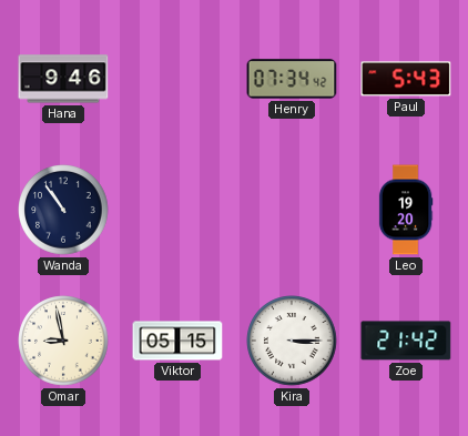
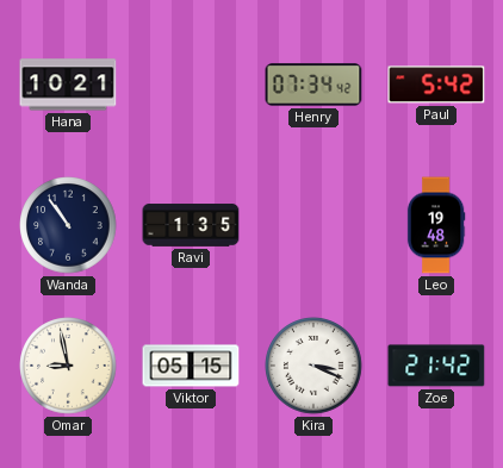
Hana: 9:46 -> 10:21 (68, 85)
Paul: 5:43 -> 5:42 (436, 85)
Ravi: none -> 1:35 (191, 225)
Leo: 19:20 -> 19:48 (436, 225)
Kira: 3:15 -> 3:19 (313, 366)
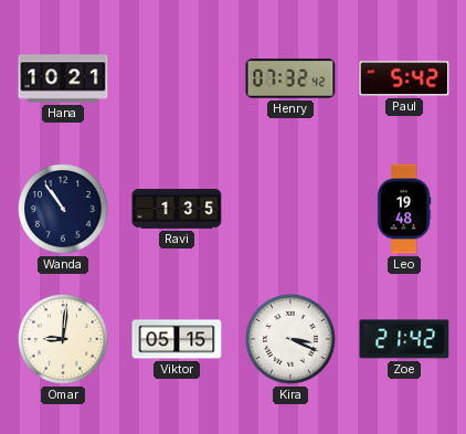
Henry: 07:34 -> 07:32 (290, 78)
Omar: 8:58 -> 9:01 (63, 339)
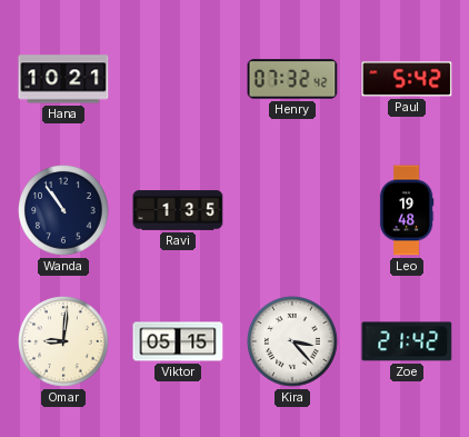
Kira: 3:19 -> 3:23 (292, 341)
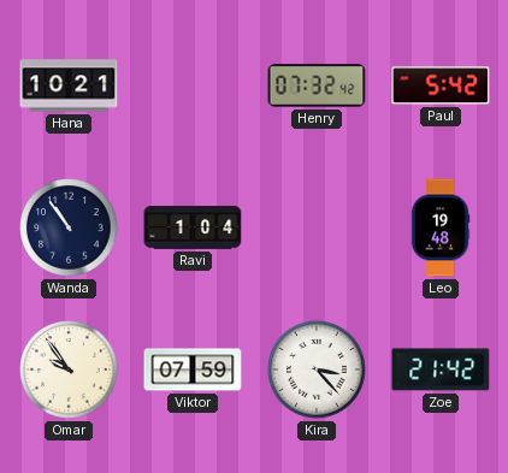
Ravi: 1:35 -> 1:04 (193, 227)
Omar: 9:01 -> 9:54 (69, 369)
Viktor: 05:15 -> 07:59 (193, 369)
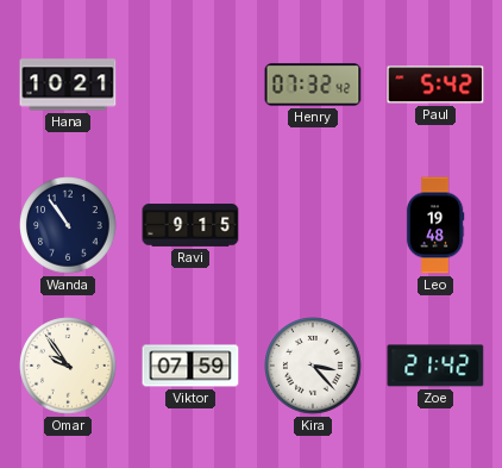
Ravi: 1:04 -> 9:15 (190, 225)
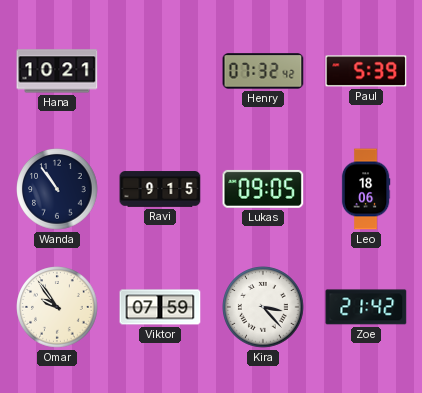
Paul: 5:42 -> 5:39 (366, 71)
Lukas: none -> 09:05 (263, 189)
Leo: 19:48 -> 18:06 (366, 189)
